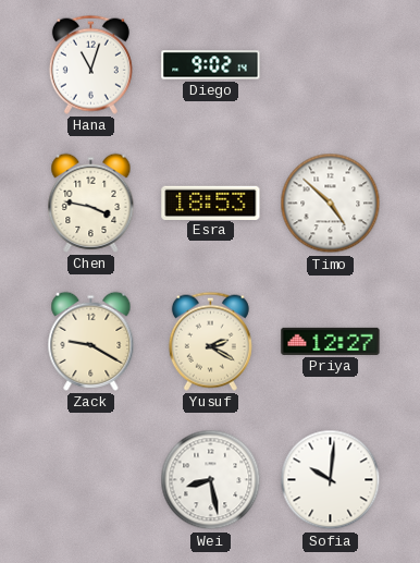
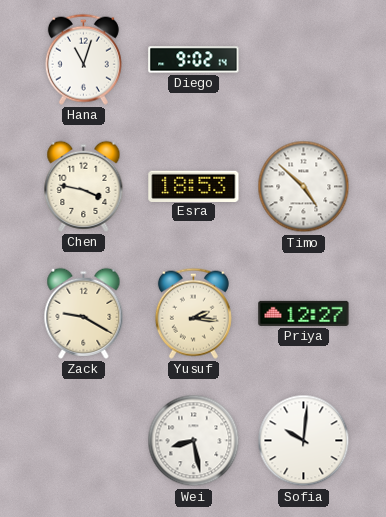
Yusuf: 2:20 -> 2:16 (193, 313)
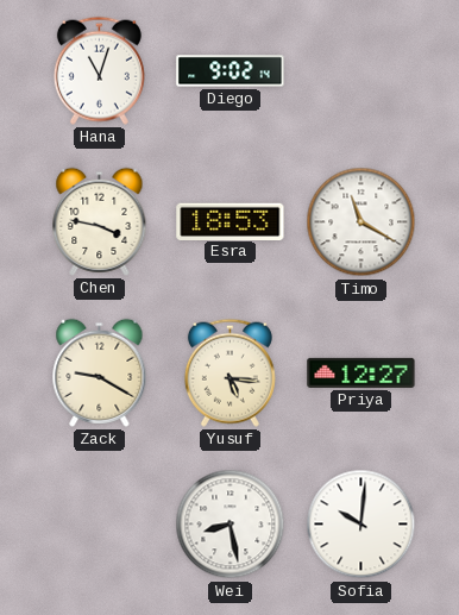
Timo: 4:52 -> 11:20 (361, 222)
Yusuf: 2:16 -> 5:16 (229, 372)
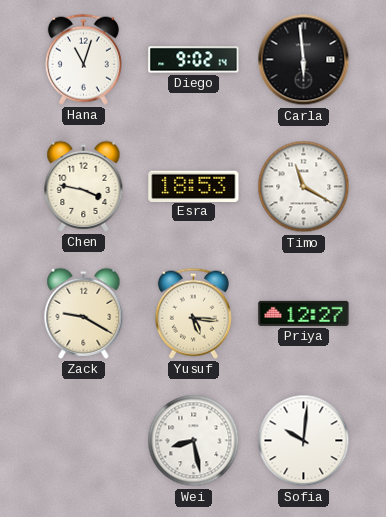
Carla: none -> 5:59 (304, 60)
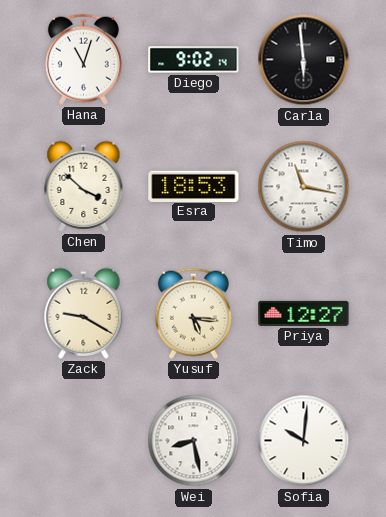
Chen: 3:47 -> 3:52 (84, 186)
Timo: 11:20 -> 11:17 (304, 187)
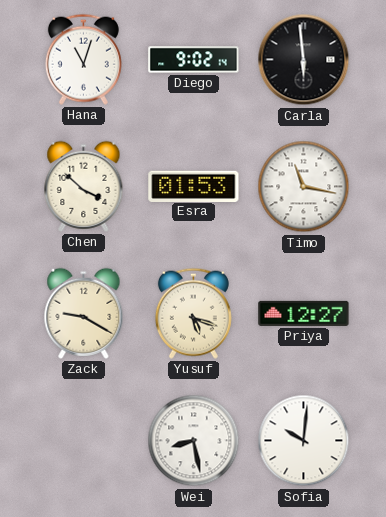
Esra: 18:53 -> 01:53 (194, 186)
Yusuf: 5:16 -> 5:18 (193, 313)
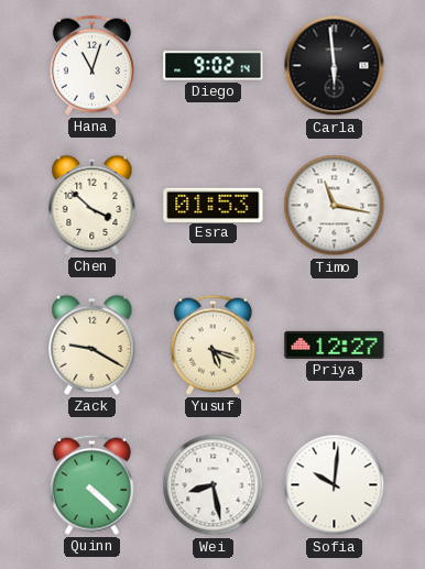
Quinn: none -> 4:22 (91, 484)
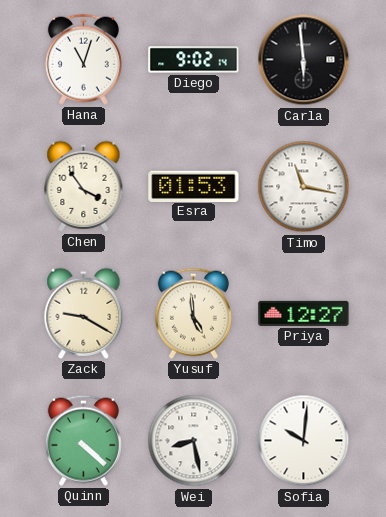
Chen: 3:52 -> 3:54 (84, 186)
Yusuf: 5:18 -> 4:59 (193, 313)
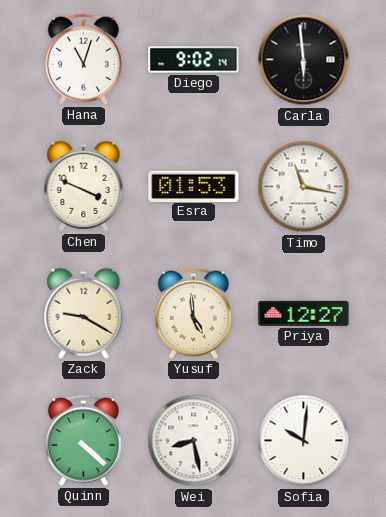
Chen: 3:54 -> 3:49 (84, 186)
